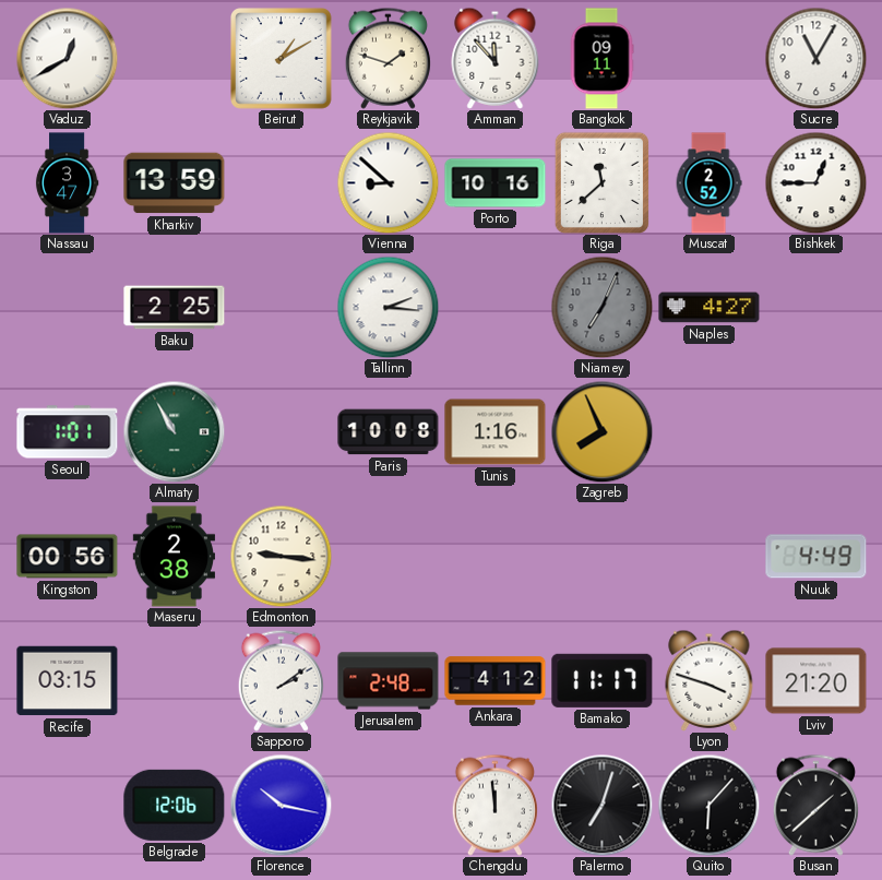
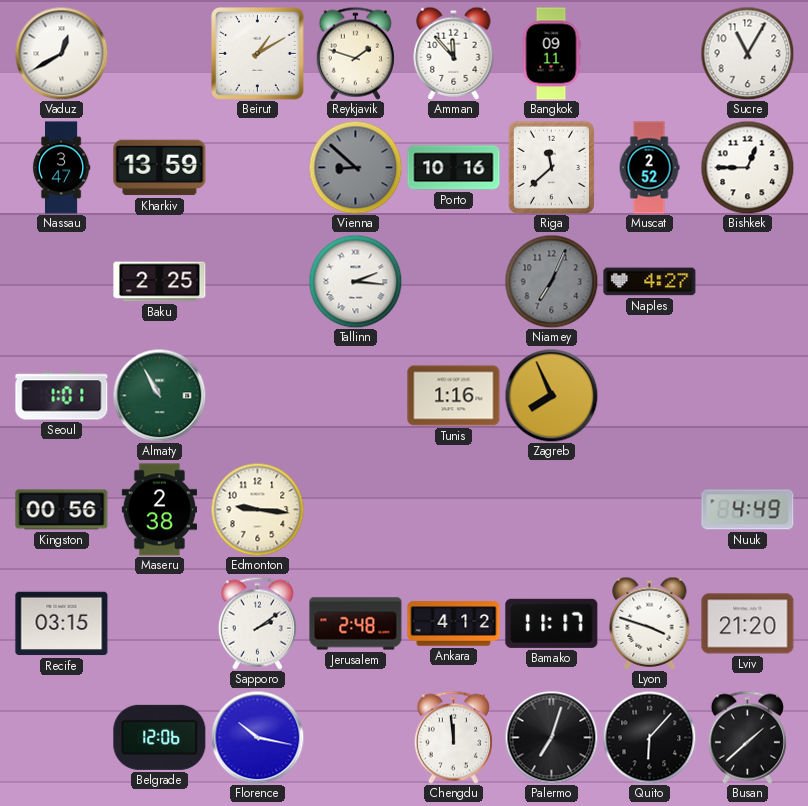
Vienna dial: white -> grey (355, 167)
Paris: 10:08 -> none (389, 432)
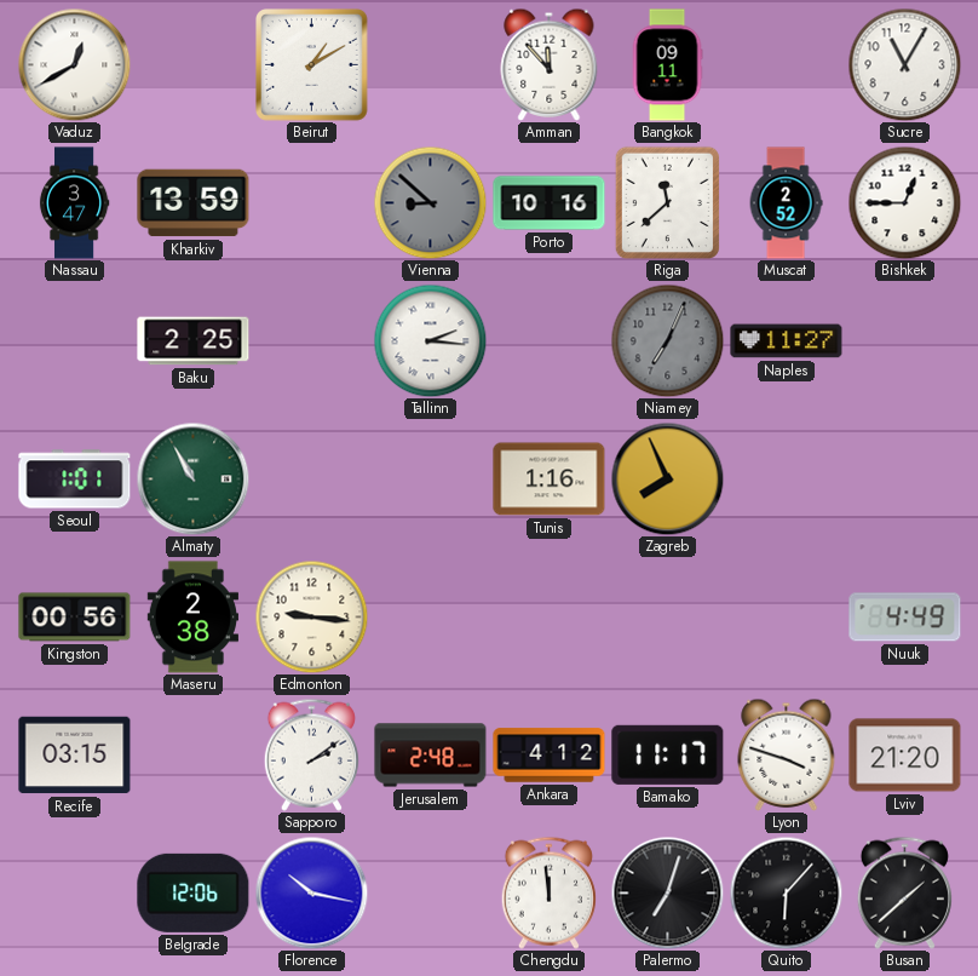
Reykjavik: 1:48 -> none (355, 53)
Naples: 4:27 -> 11:27 (787, 341)
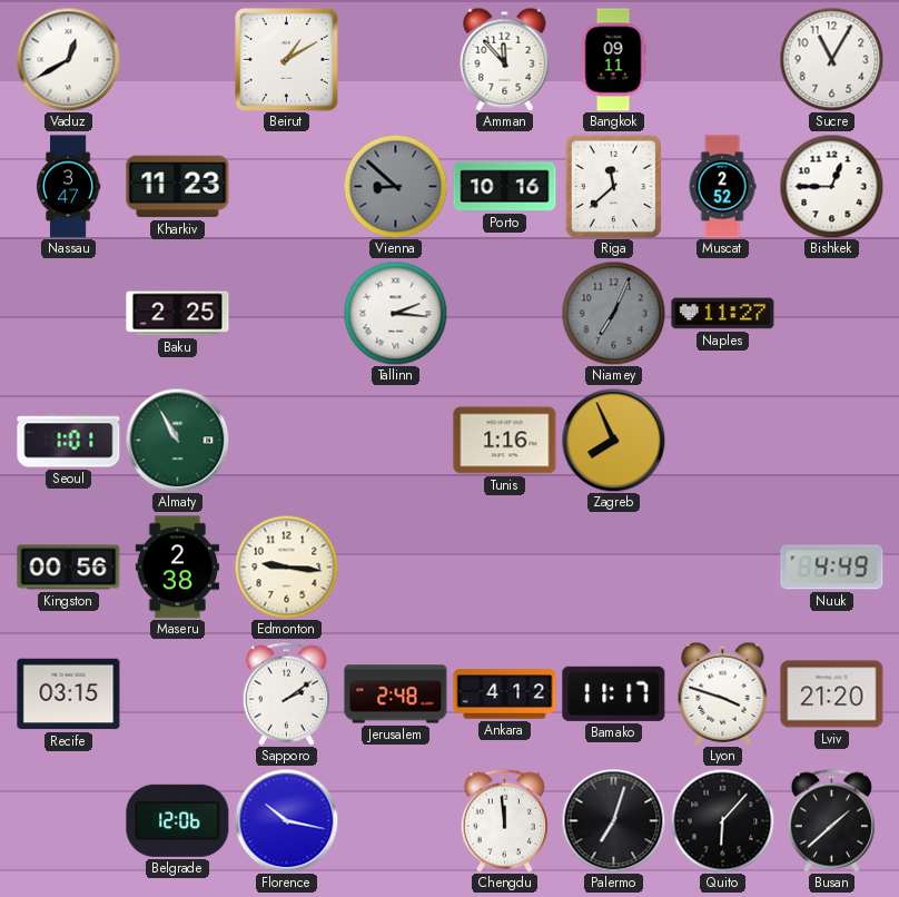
Kharkiv: 13:59 -> 11:23 (178, 187)
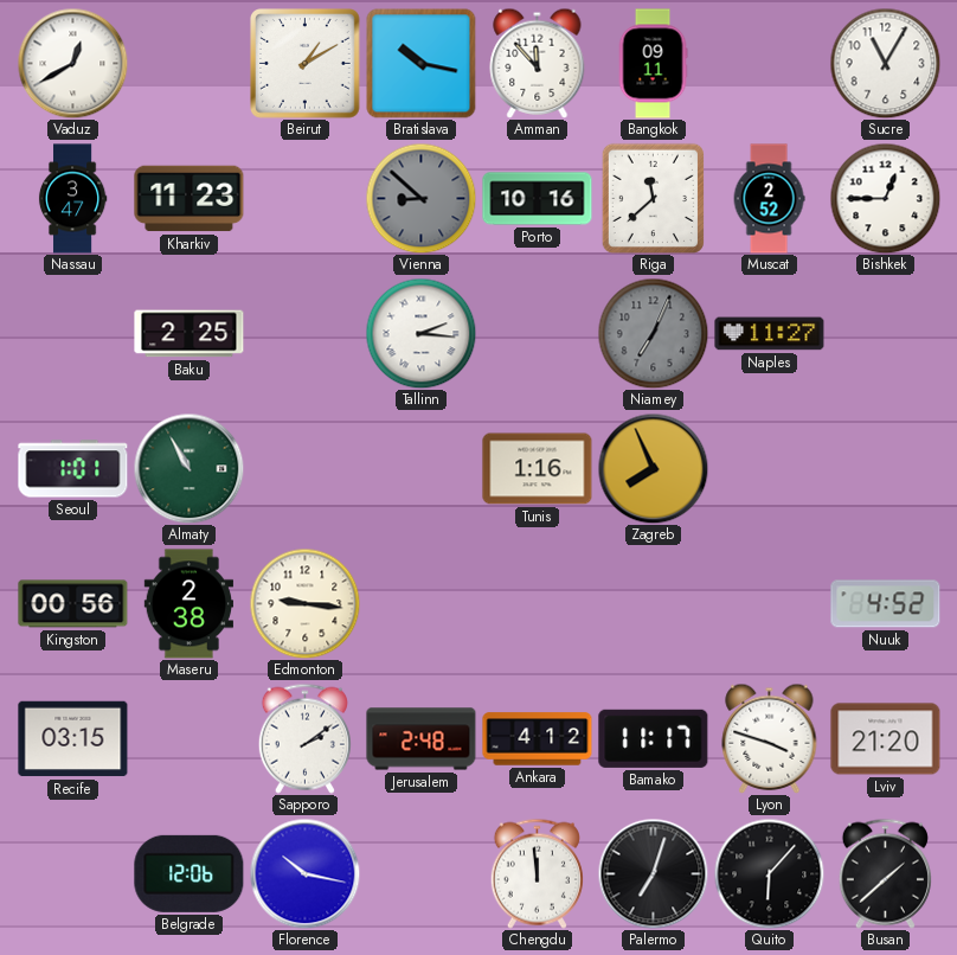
Bratislava: none -> 10:17 (422, 64)
Nuuk: 4:49 -> 4:52 (886, 604)
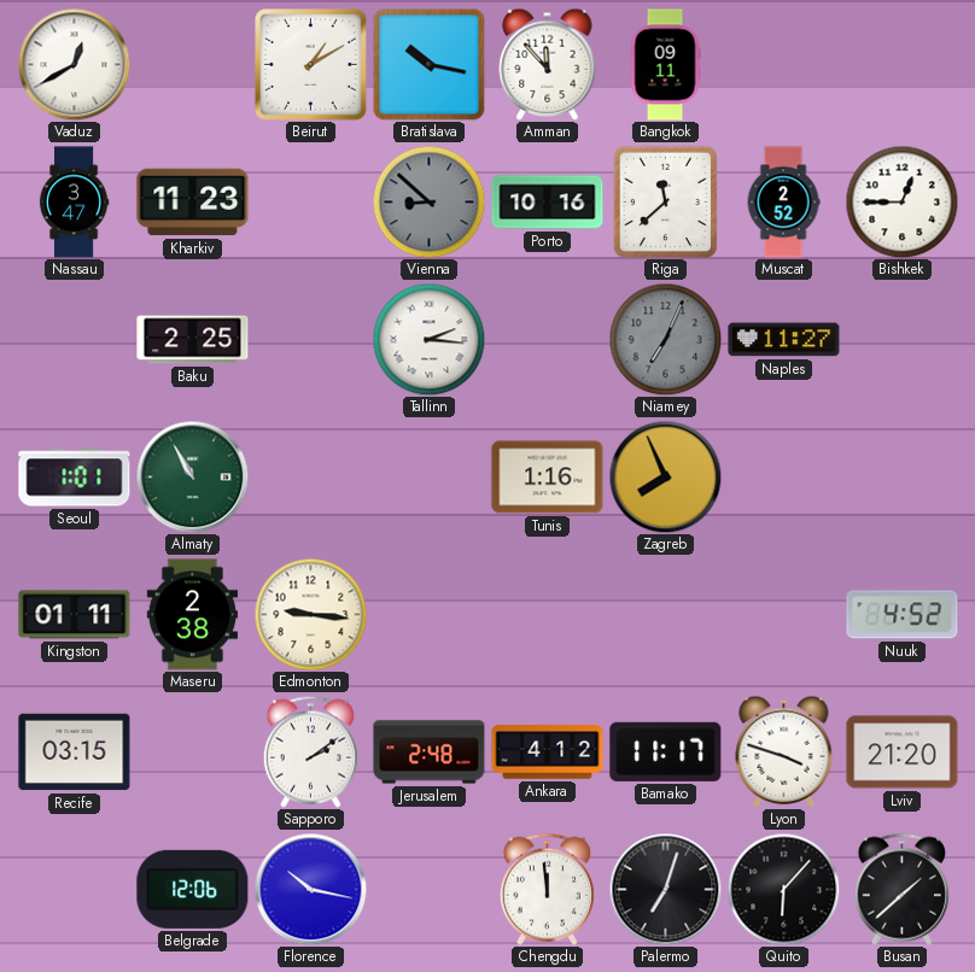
Sucre: 11:05 -> none (885, 63)
Kingston: 00:56 -> 01:11 (75, 615)
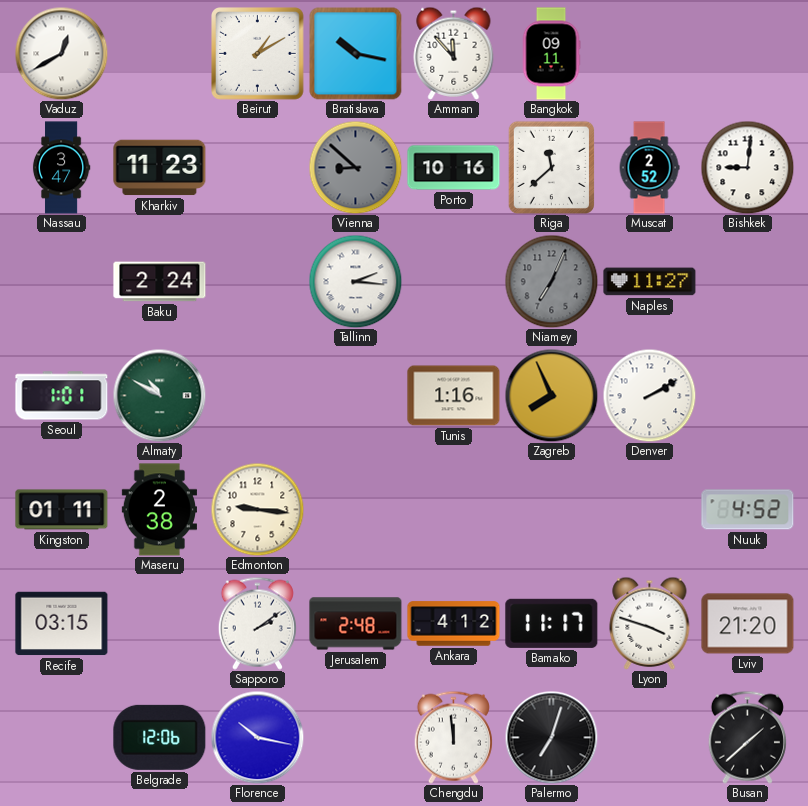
Bishkek: 12:45 -> 9:01 (747, 167)
Baku: 2:25 -> 2:24 (160, 282)
Almaty: 10:55 -> 10:50 (159, 395)
Denver: none -> 2:10 (649, 395)
Quito: 6:07 -> none (783, 889)
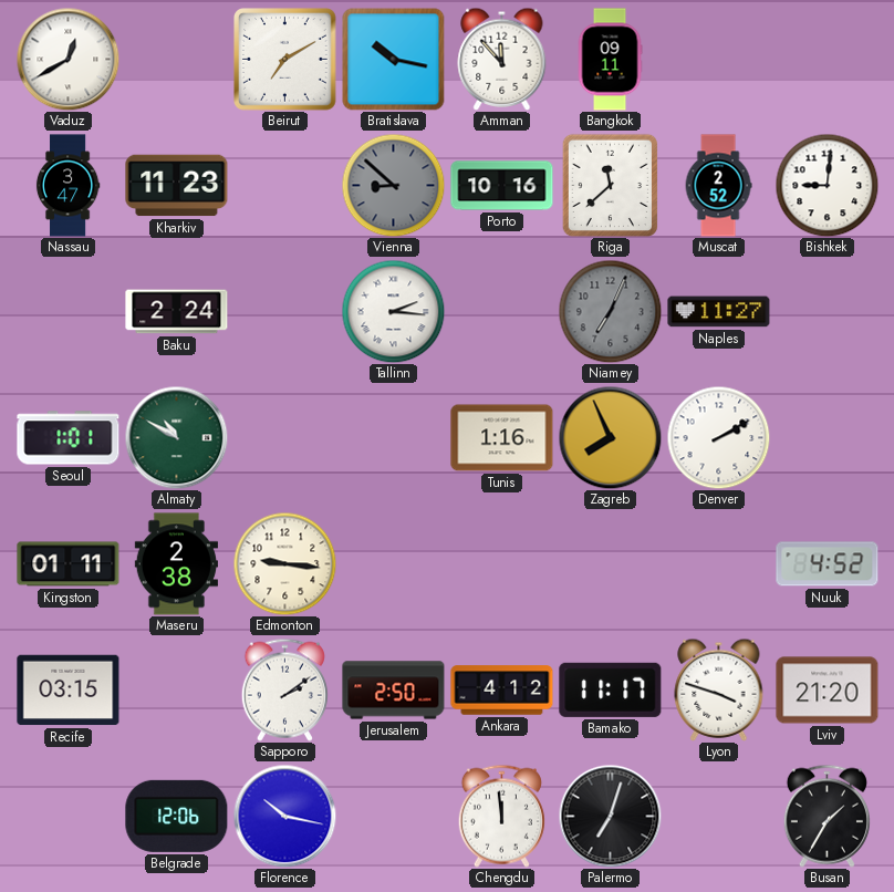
Beirut: 1:10 -> 7:10 (285, 60)
Jerusalem: 2:48 -> 2:50 (394, 691)
Busan: 1:38 -> 1:35 (827, 816)
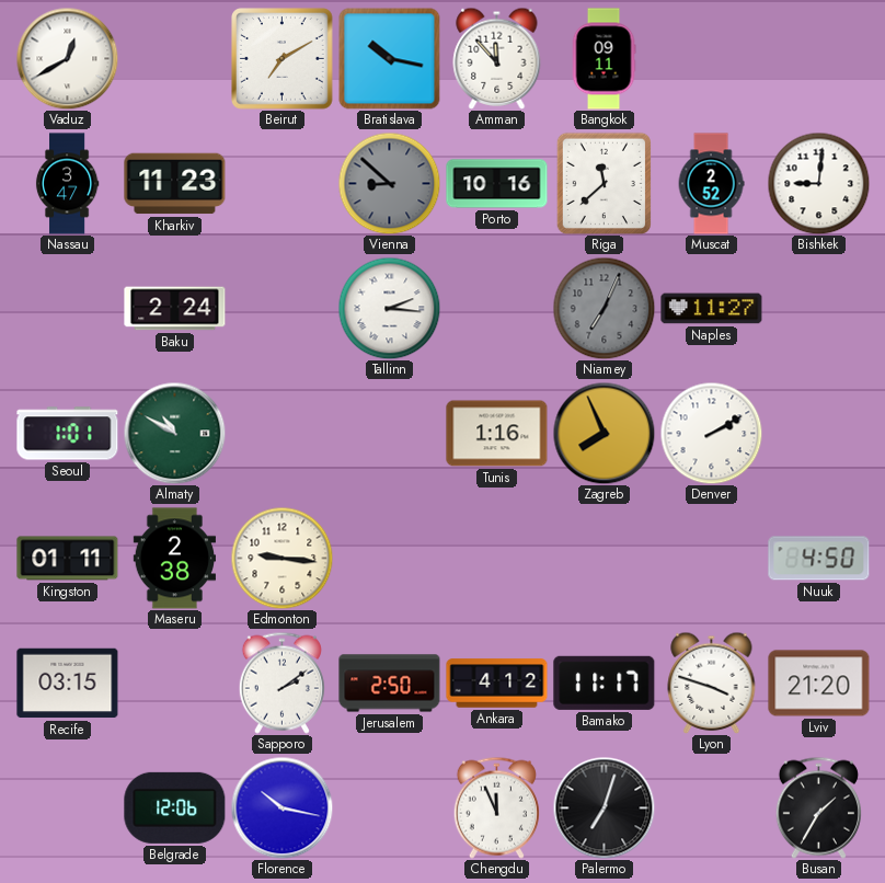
Nuuk: 4:52 -> 4:50 (819, 559)
Chengdu: 11:59 -> 11:56 (496, 807)
